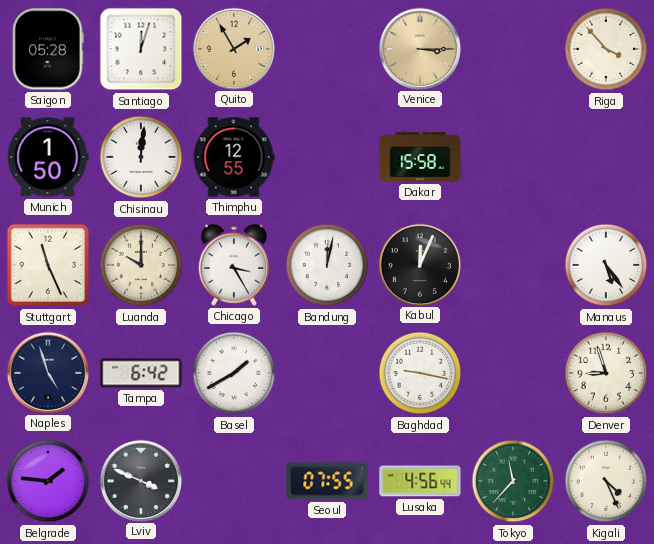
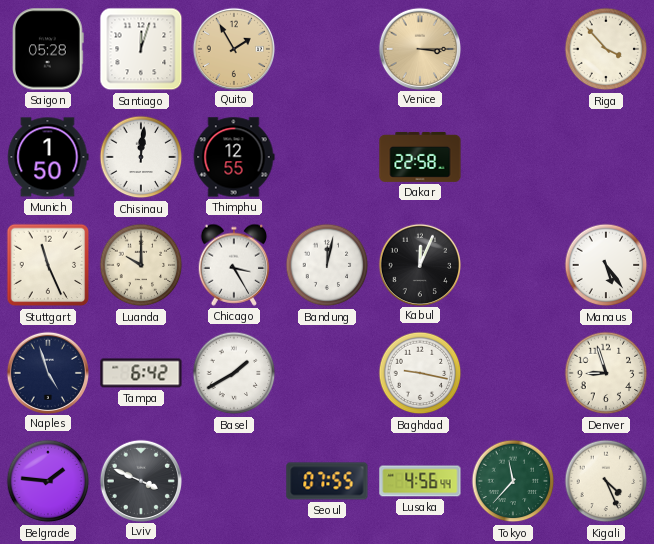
Dakar: 15:58 -> 22:58 (420, 157)
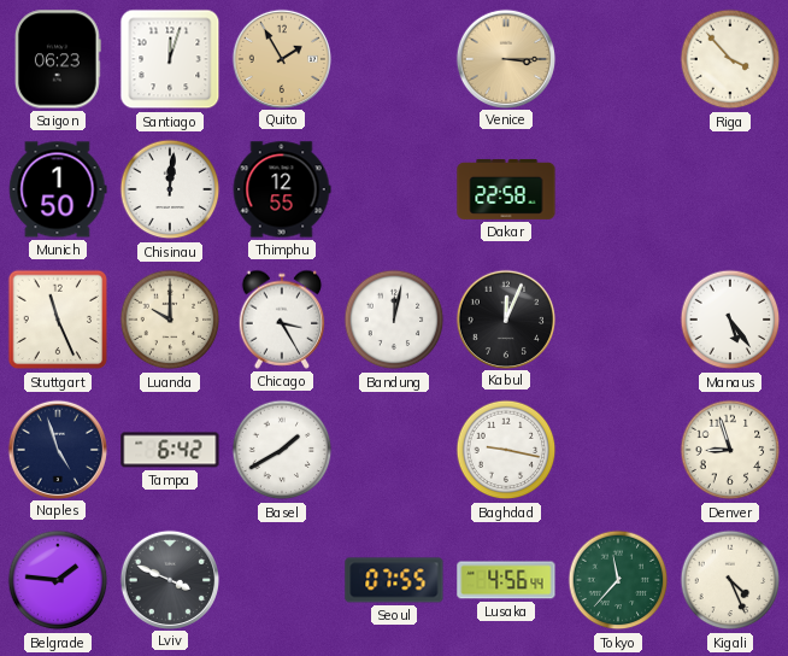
Saigon: 05:28 -> 06:23 (59, 59)
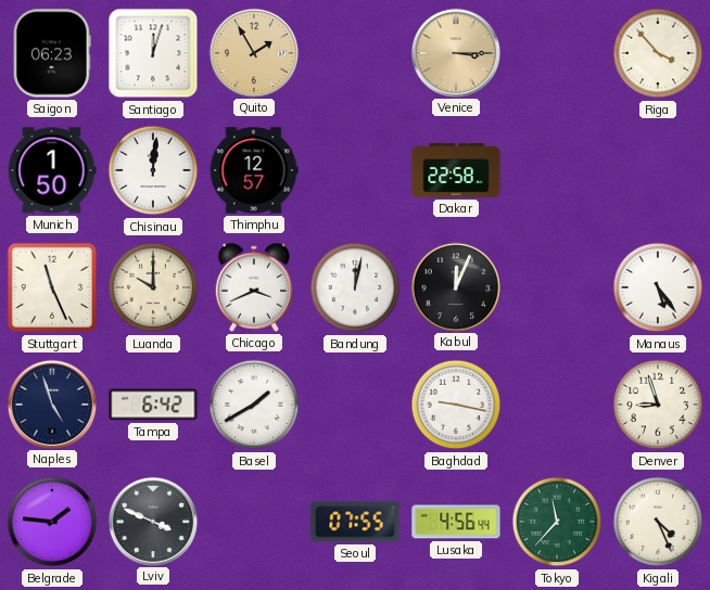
Thimphu: 12:55 -> 12:57 (254, 170)
Chicago: 3:25 -> 3:41 (254, 287)
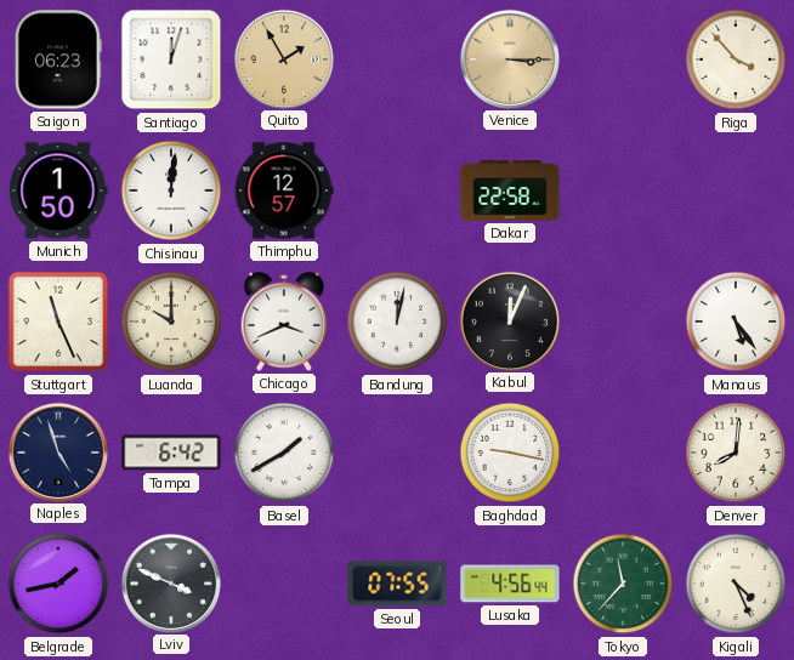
Denver: 8:57 -> 8:01 (736, 453)
Belgrade: 1:46 -> 1:43 (58, 584)
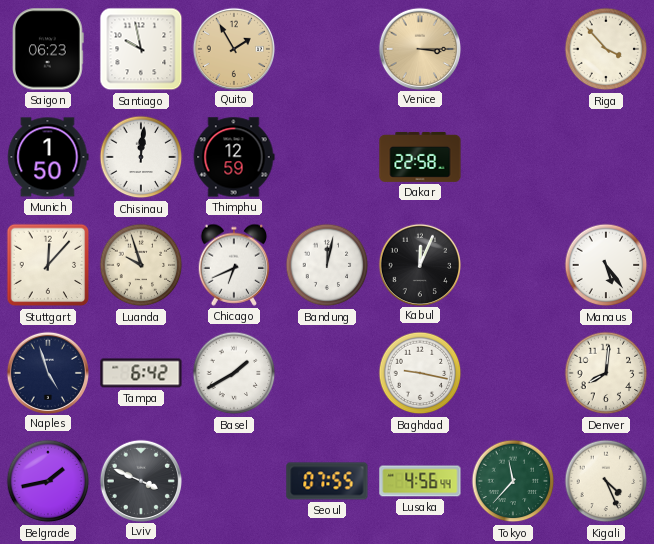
Santiago: 12:03 -> 9:58 (141, 49)
Thimphu: 12:57 -> 12:59 (234, 157)
Stuttgart: 11:26 -> 12:07 (48, 265)
Luanda: 10:00 -> 9:57 (141, 265)
Chicago: 3:41 -> 6:41 (234, 265)
